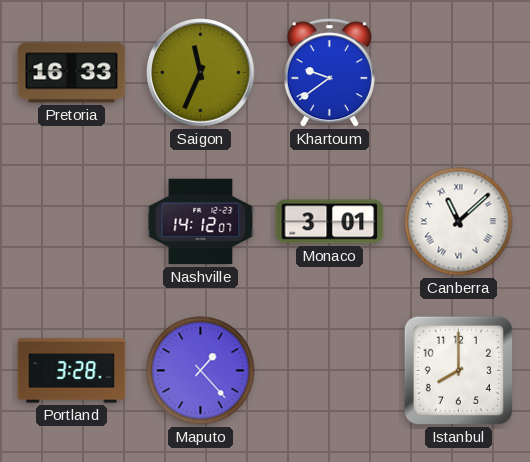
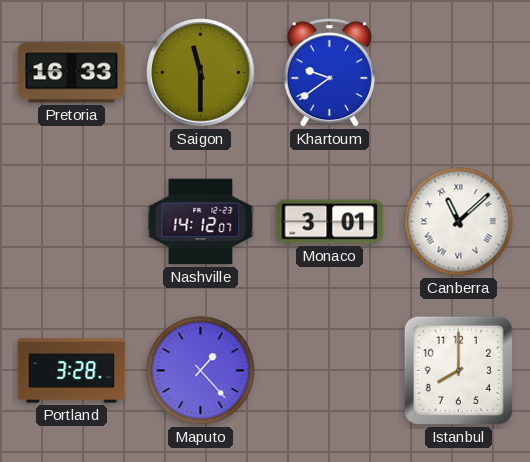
Saigon: 11:34 -> 11:30 (201, 73)
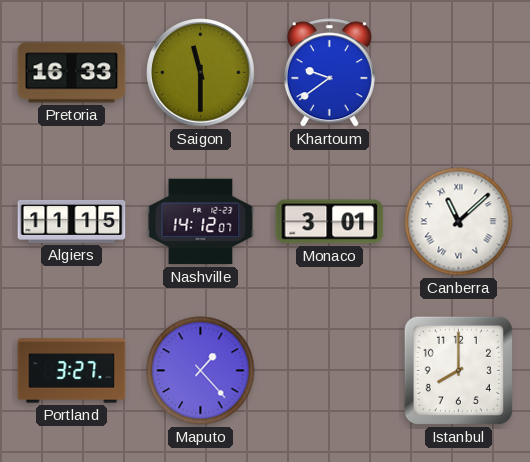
Algiers: none -> 11:15 (72, 221)
Portland: 3:28 -> 3:27 (72, 371)
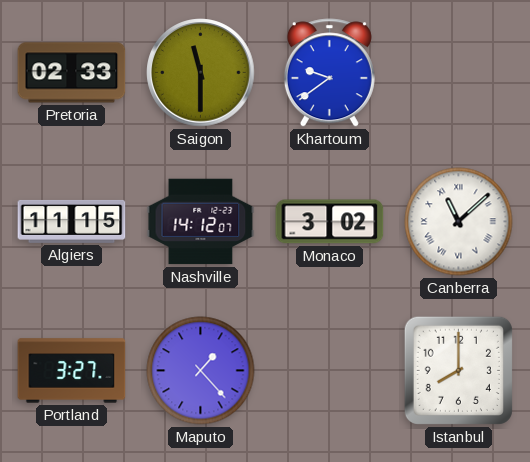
Pretoria: 16:33 -> 02:33 (72, 73)
Monaco: 3:01 -> 3:02 (330, 222)
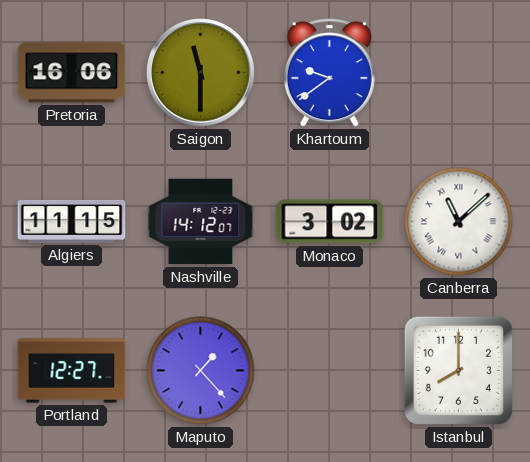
Pretoria: 02:33 -> 16:06 (72, 73)
Portland: 3:27 -> 12:27 (72, 371)
